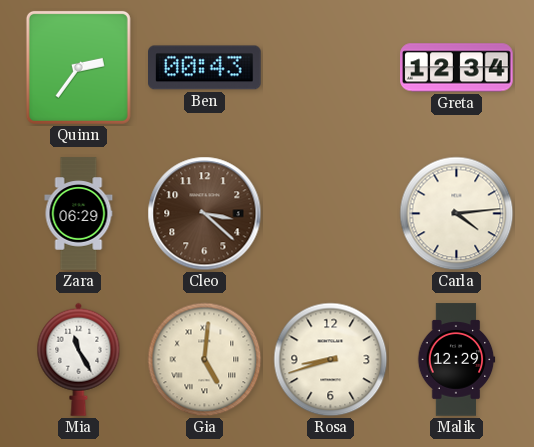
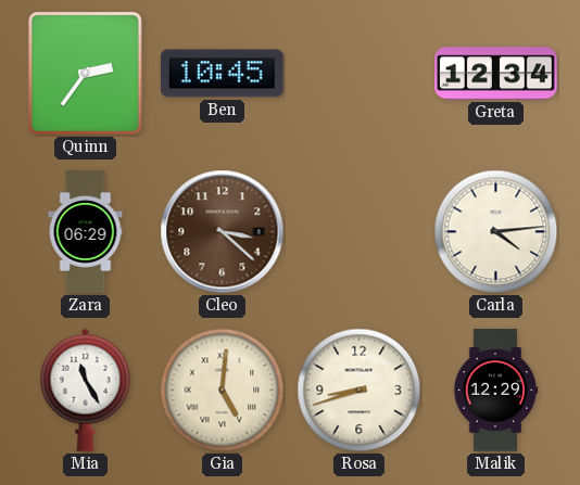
Ben: 00:43 -> 10:45 (223, 74)
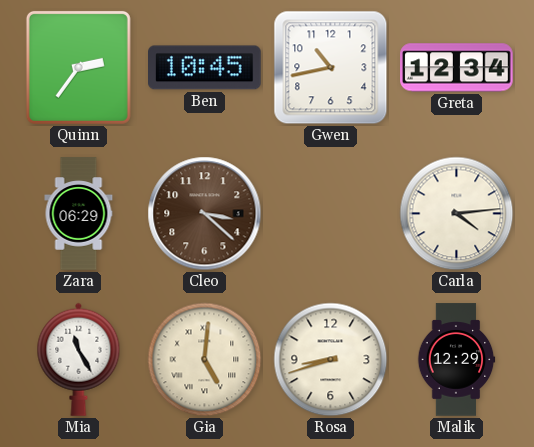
Gwen: none -> 10:43 (331, 68)
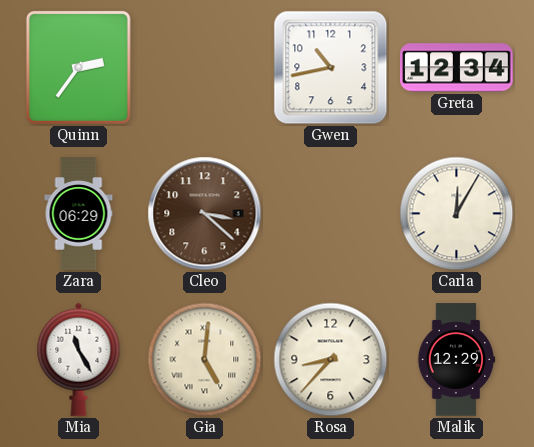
Ben: 10:45 -> none (205, 68)
Carla: 4:14 -> 12:05 (457, 214)
Rosa: 8:42 -> 8:37 (331, 360)
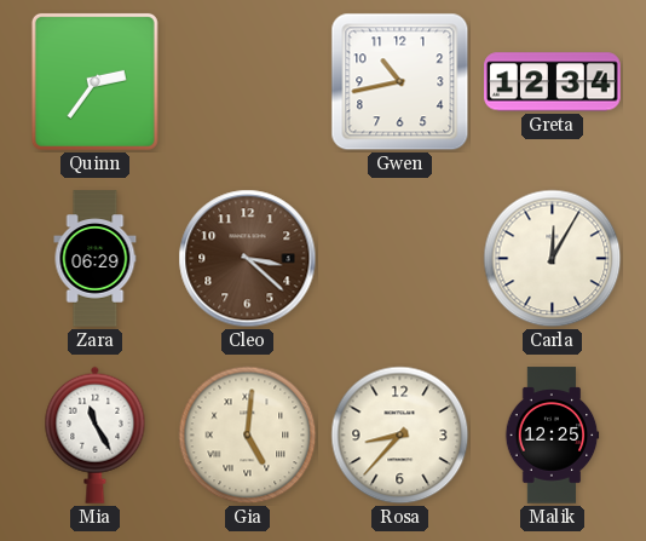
Malik: 12:29 -> 12:25 (552, 436)
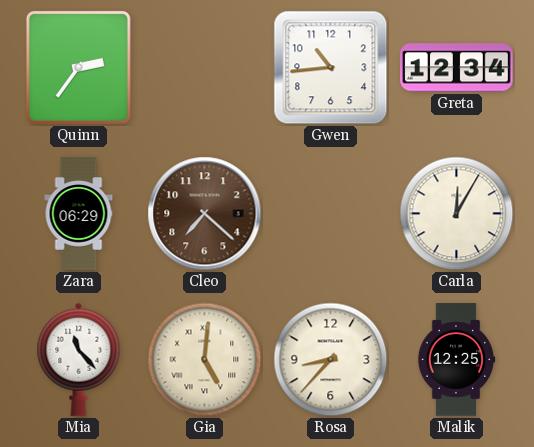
Gwen: 10:43 -> 10:44 (331, 68)
Cleo: 3:22 -> 7:22 (205, 214)
Mia: 11:25 -> 11:23 (79, 359)
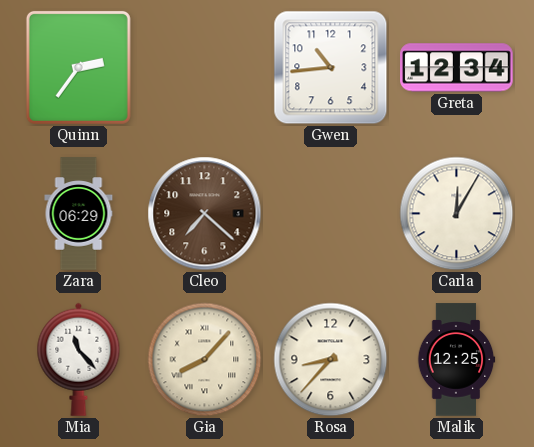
Gia: 5:01 -> 8:07 (205, 360)
